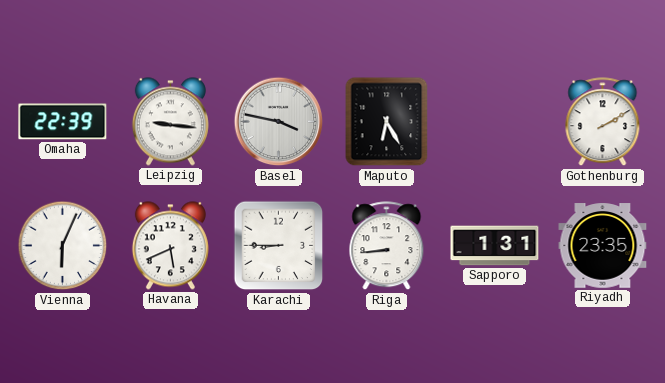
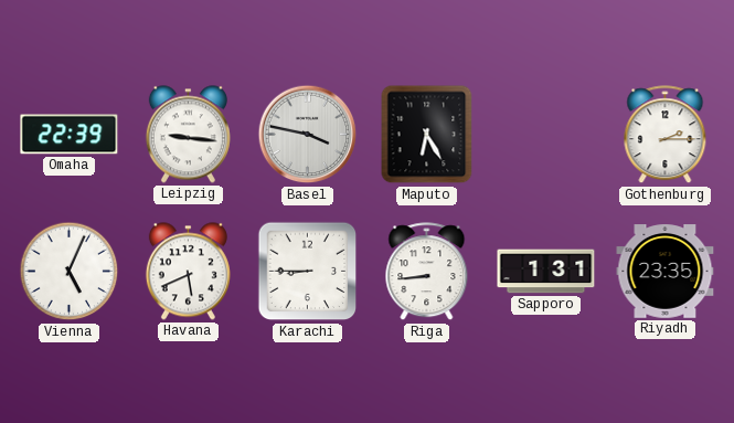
Gothenburg: 2:10 -> 2:15 (666, 135)
Vienna: 6:04 -> 5:04 (70, 272)
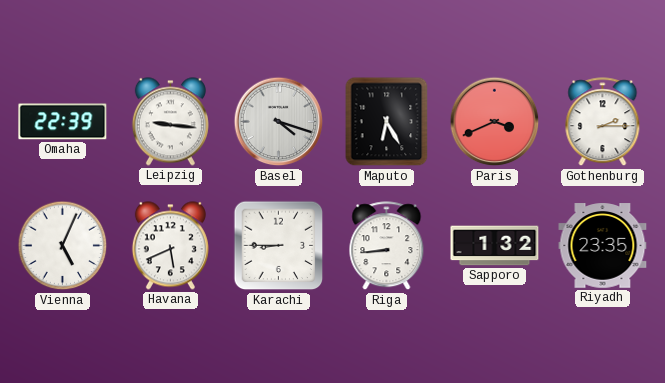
Basel: 3:47 -> 4:18 (279, 122)
Paris: none -> 3:41 (495, 122)
Sapporo: 1:31 -> 1:32 (495, 246)
